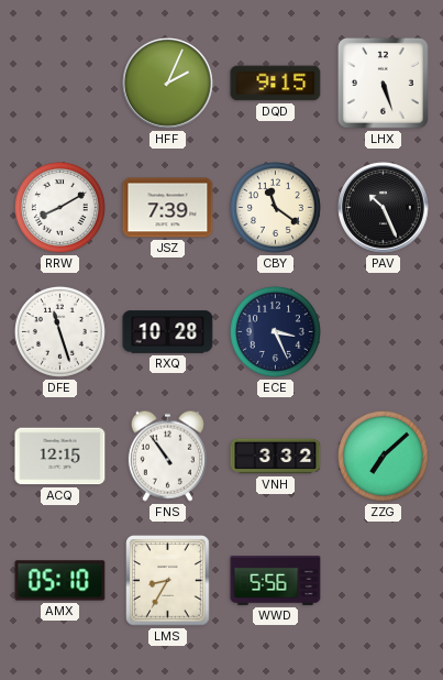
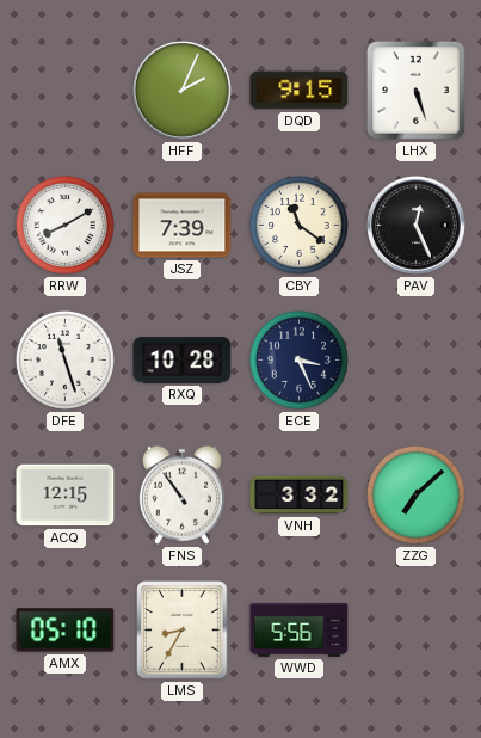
PAV: 10:26 -> 12:26 (417, 226)
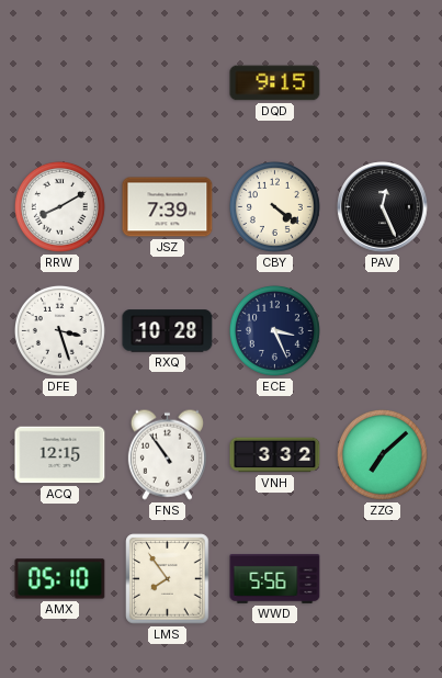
HFF: 2:04 -> none (183, 91)
LHX: 5:27 -> none (415, 90)
CBY: 11:21 -> 4:21 (274, 206)
DFE: 11:27 -> 3:27 (59, 330)
LMS: 8:35 -> 7:54 (168, 579)
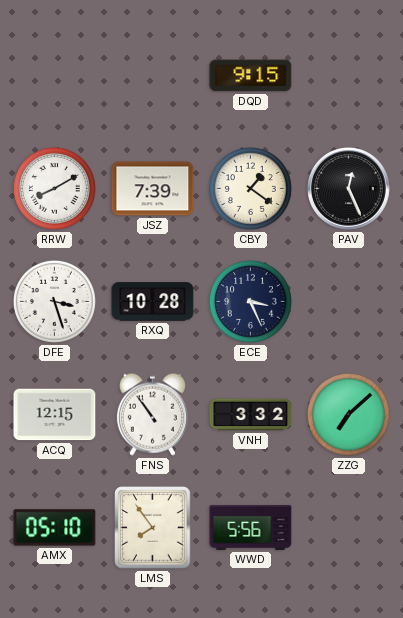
CBY: 4:21 -> 1:21 (250, 188)
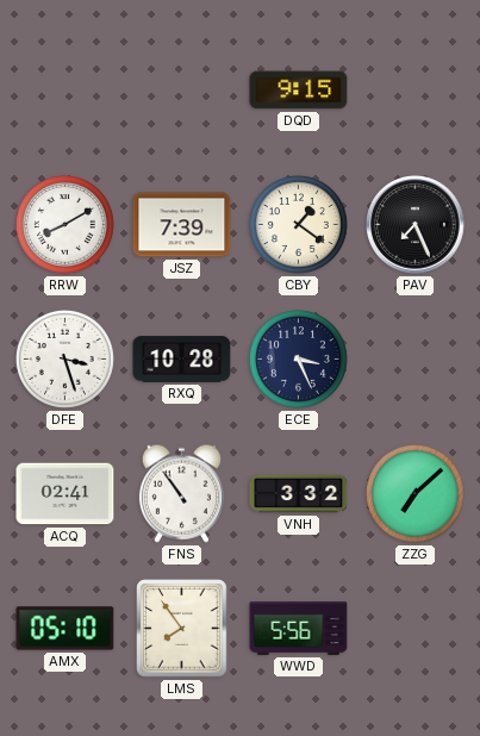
PAV: 12:26 -> 7:26 (416, 225)
ACQ: 12:15 -> 02:41 (66, 494)
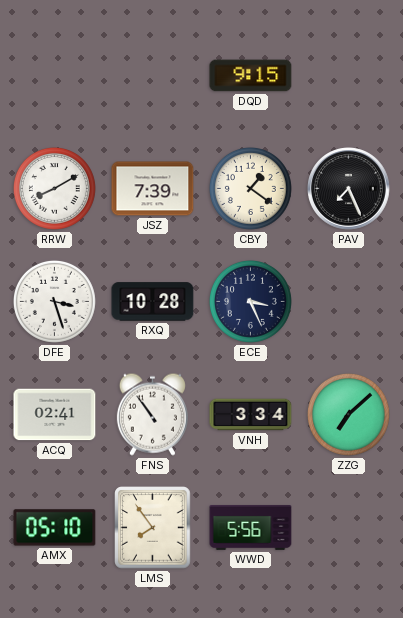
VNH: 3:32 -> 3:34 (251, 415)
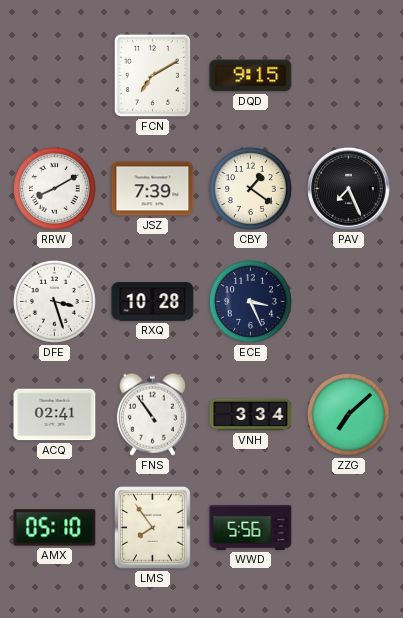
FCN: none -> 7:10 (152, 75)
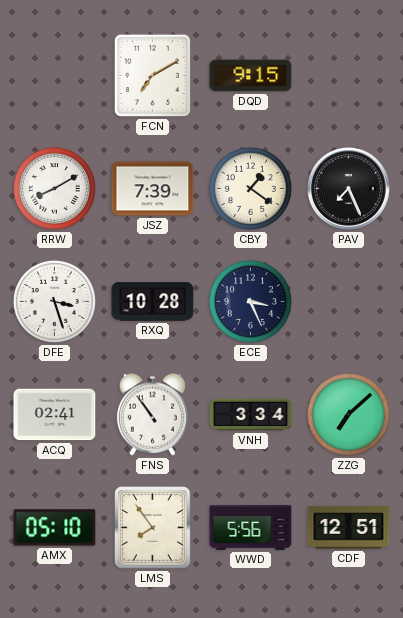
CDF: none -> 12:51 (349, 528)
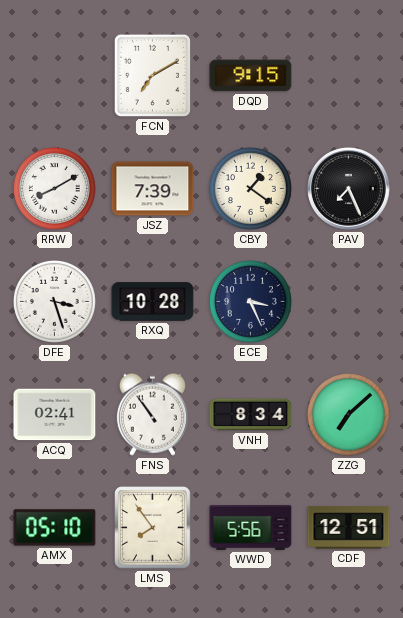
VNH: 3:34 -> 8:34 (251, 415)
